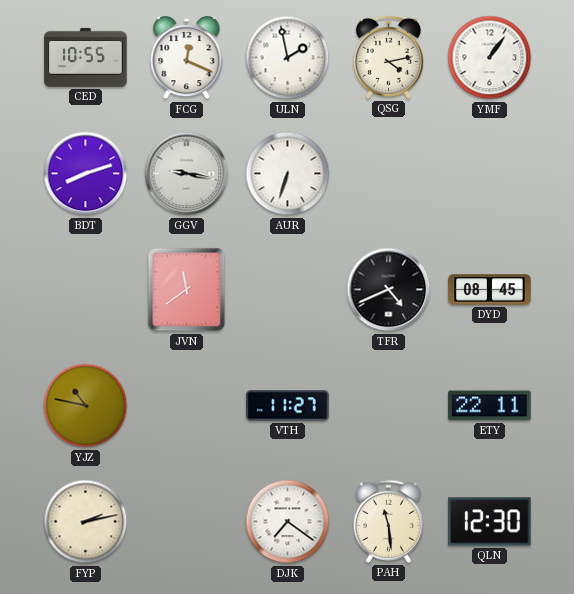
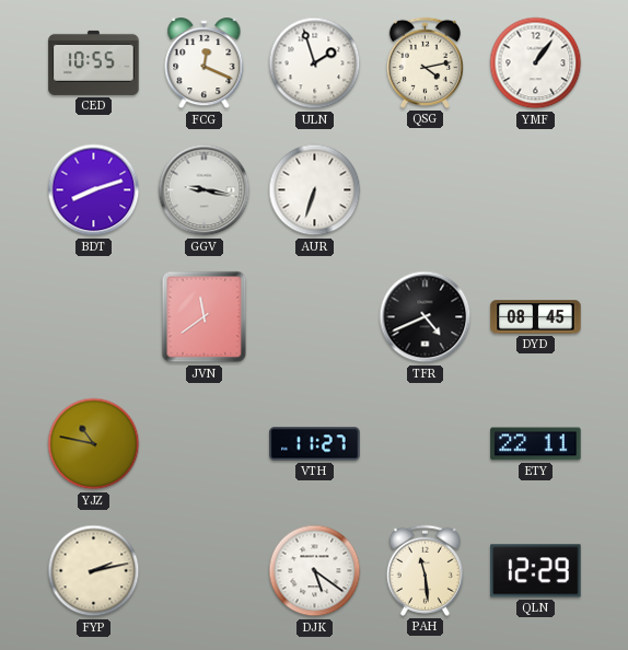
ULN: 1:58 -> 1:57 (315, 63)
DJK: 7:21 -> 5:21 (315, 571)
QLN: 12:30 -> 12:29 (536, 571)
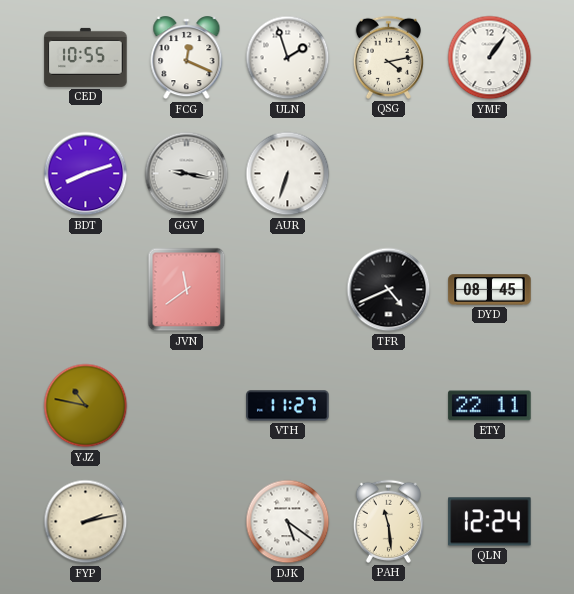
QLN: 12:29 -> 12:24 (490, 522)
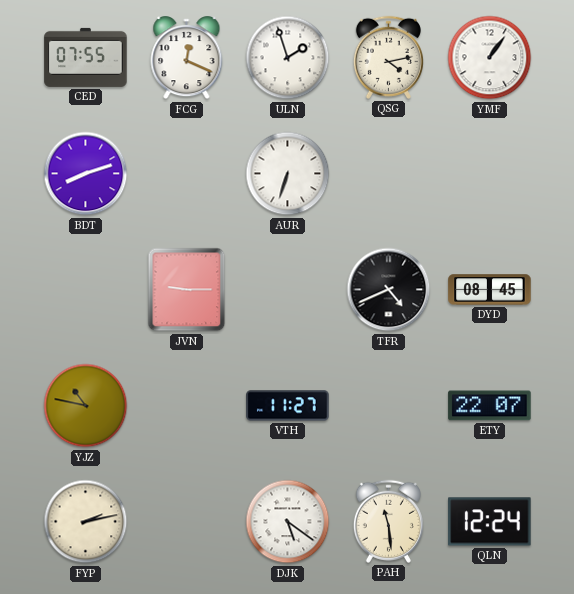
CED: 10:55 -> 07:55 (86, 57)
GGV: 9:17 -> none (187, 174)
JVN: 11:39 -> 9:15 (187, 290)
ETY: 22:11 -> 22:07 (490, 406)
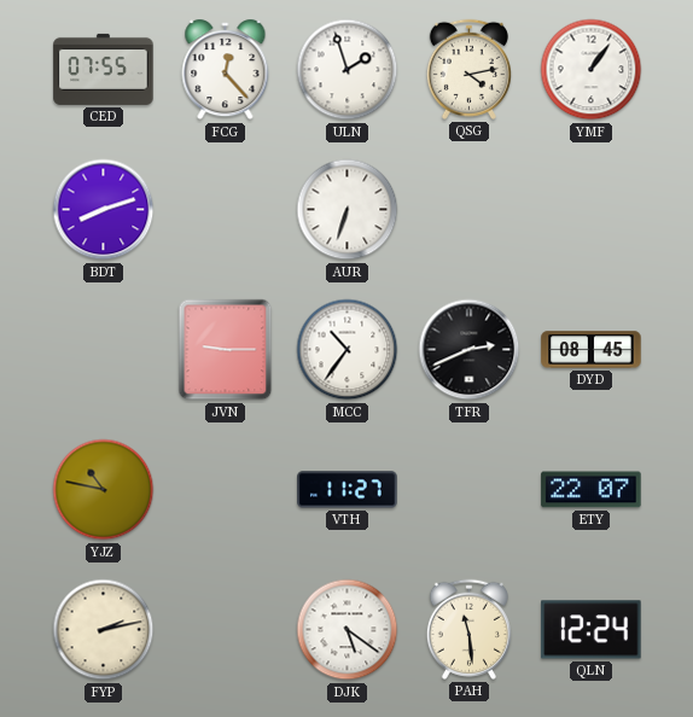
FCG: 12:19 -> 12:23 (226, 70)
MCC: none -> 10:36 (348, 350)
TFR: 4:41 -> 2:41 (470, 350)
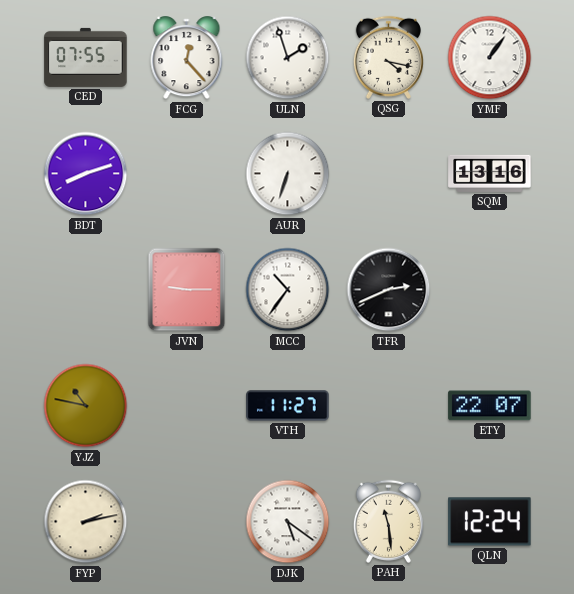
QSG: 4:13 -> 4:17 (388, 57)
SQM: none -> 13:16 (490, 173)
DYD: 08:45 -> none (592, 350)
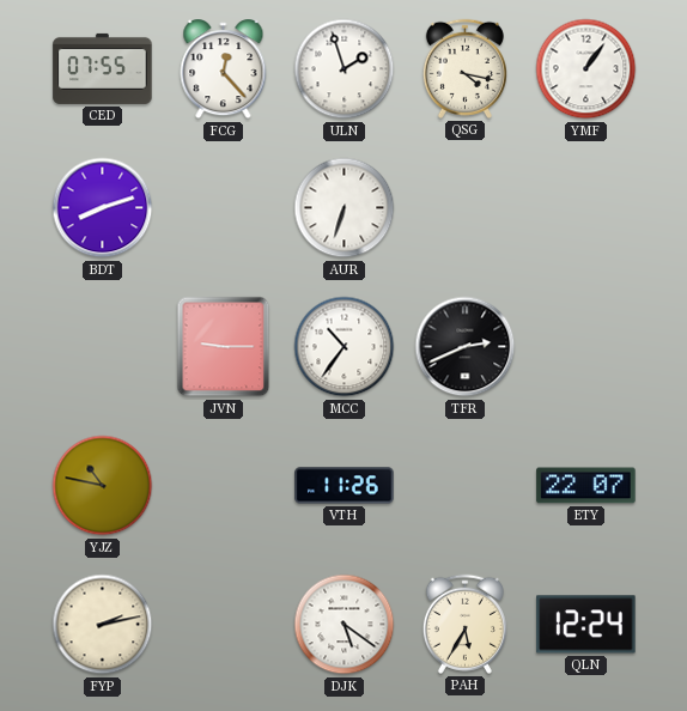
SQM: 13:16 -> none (490, 173)
VTH: 11:27 -> 11:26 (345, 486)
PAH: 11:29 -> 5:35 (464, 624)
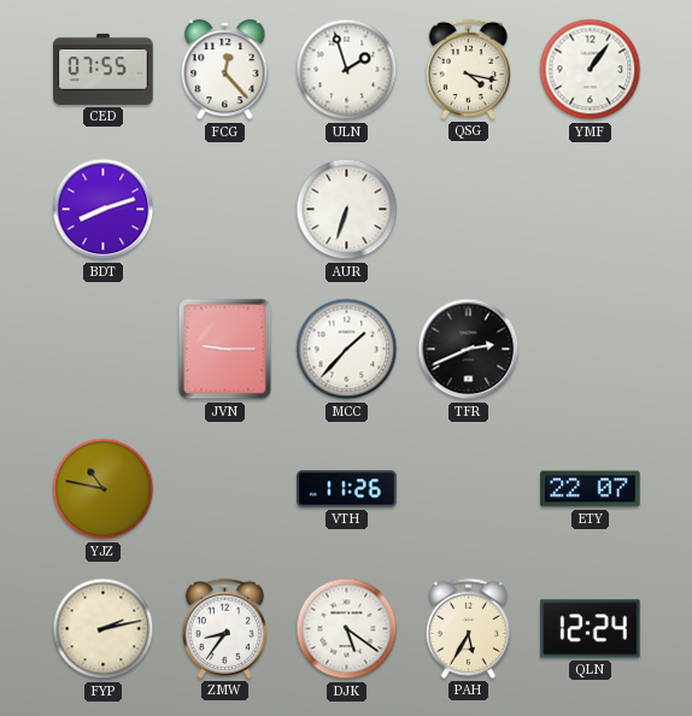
MCC: 10:36 -> 1:37 (347, 350)
ZMW: none -> 8:36 (224, 628)
